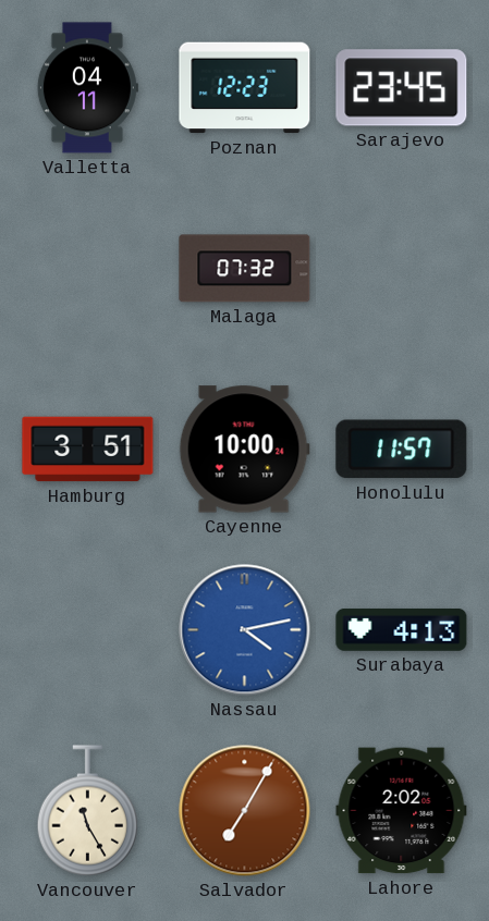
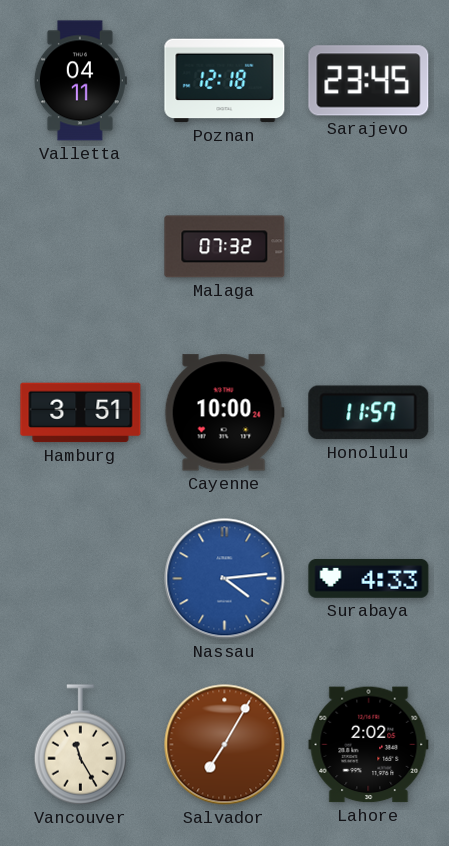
Poznan: 12:23 -> 12:18 (225, 81)
Nassau: 4:13 -> 4:14 (225, 579)
Surabaya: 4:13 -> 4:33 (369, 578)
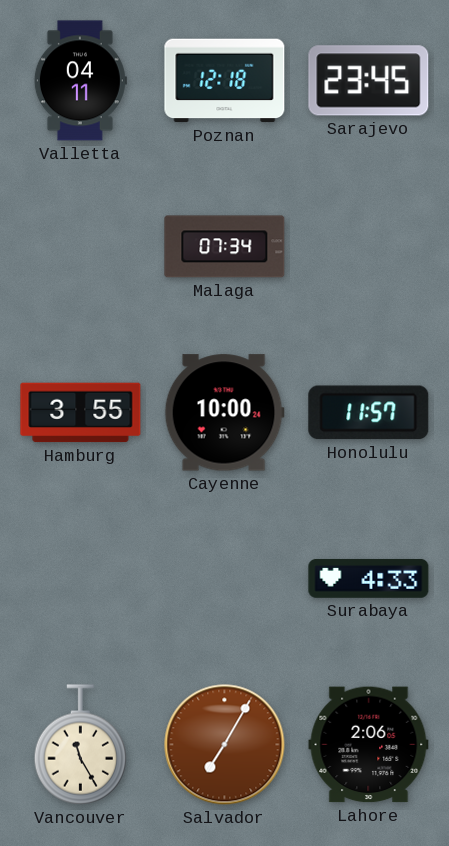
Malaga: 07:32 -> 07:34 (225, 247)
Hamburg: 3:51 -> 3:55 (81, 413)
Nassau: 4:14 -> none (225, 579)
Lahore: 2:02 -> 2:06 (369, 745)
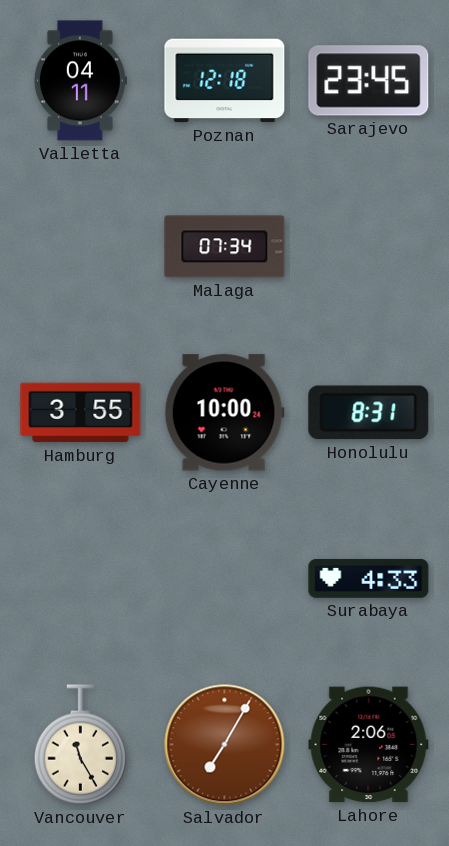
Honolulu: 11:57 -> 8:31 (369, 413)
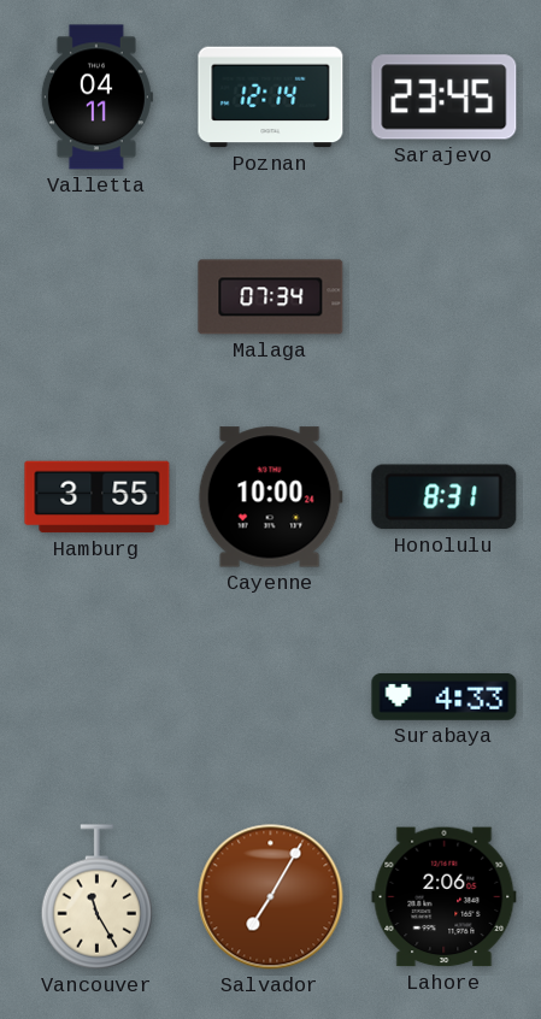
Poznan: 12:18 -> 12:14 (271, 98)
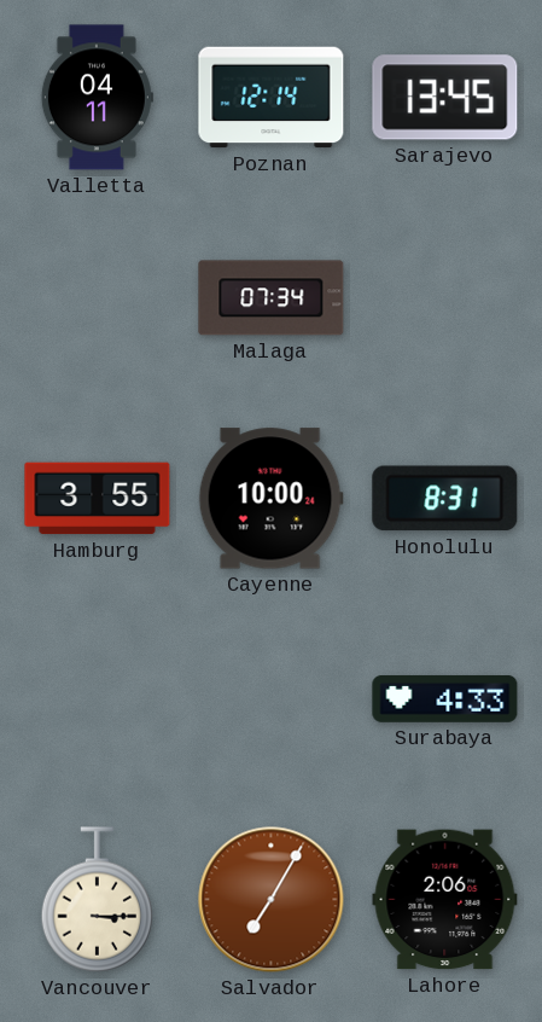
Sarajevo: 23:45 -> 13:45 (445, 98)
Vancouver: 11:25 -> 3:15 (98, 900)
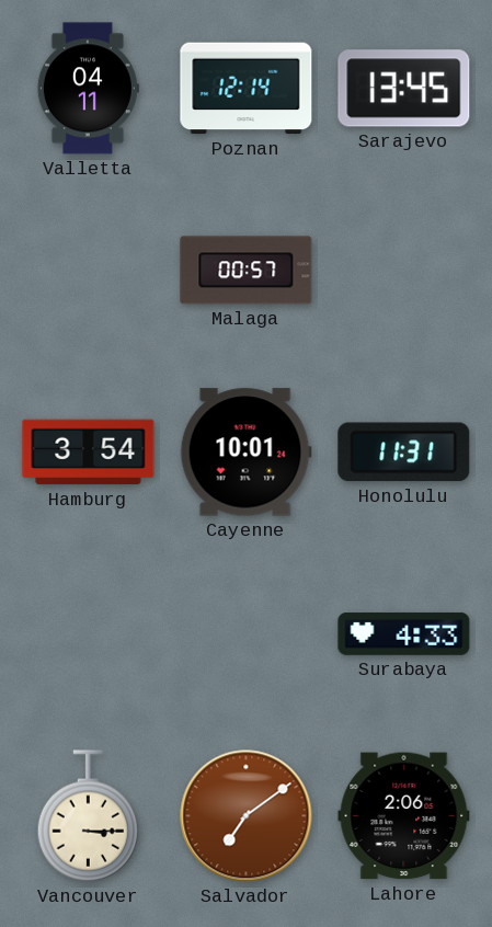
Malaga: 07:34 -> 00:57 (247, 271)
Hamburg: 3:55 -> 3:54 (89, 453)
Cayenne: 10:00 -> 10:01 (245, 453)
Honolulu: 8:31 -> 11:31 (404, 453)
Salvador: 7:05 -> 7:09 (247, 816)
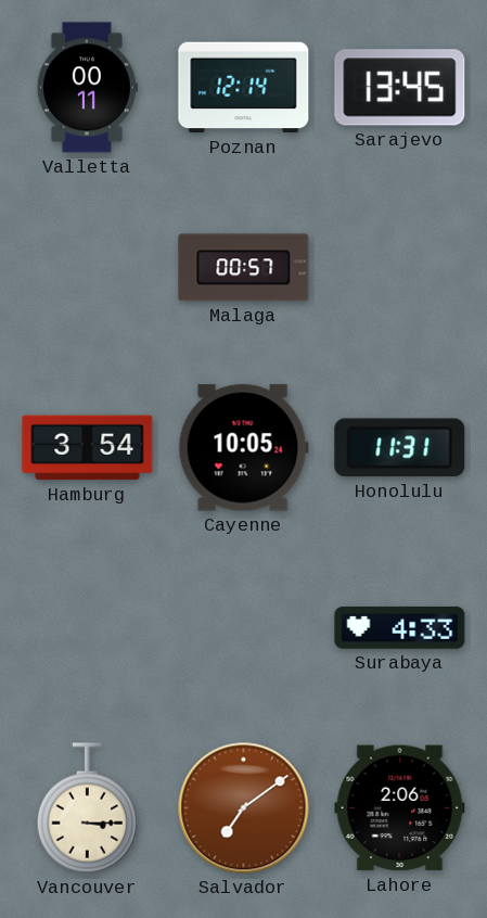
Valletta: 04:11 -> 00:11 (87, 88)
Cayenne: 10:01 -> 10:05 (243, 448)
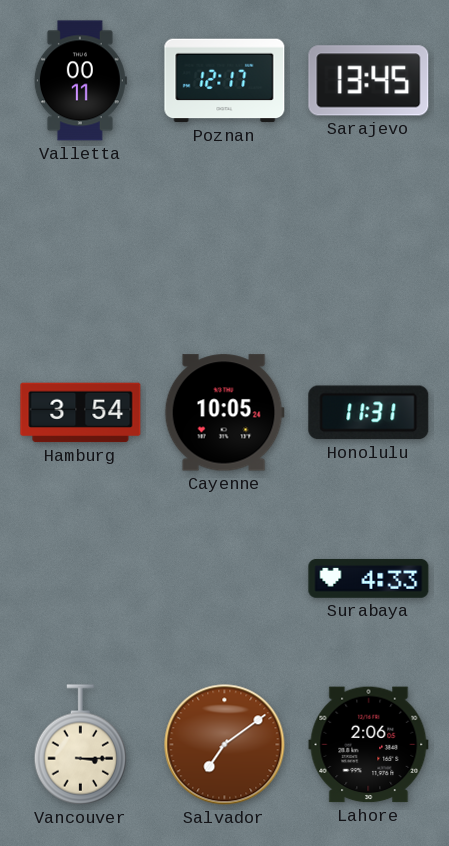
Poznan: 12:14 -> 12:17 (225, 81)
Malaga: 00:57 -> none (244, 268)
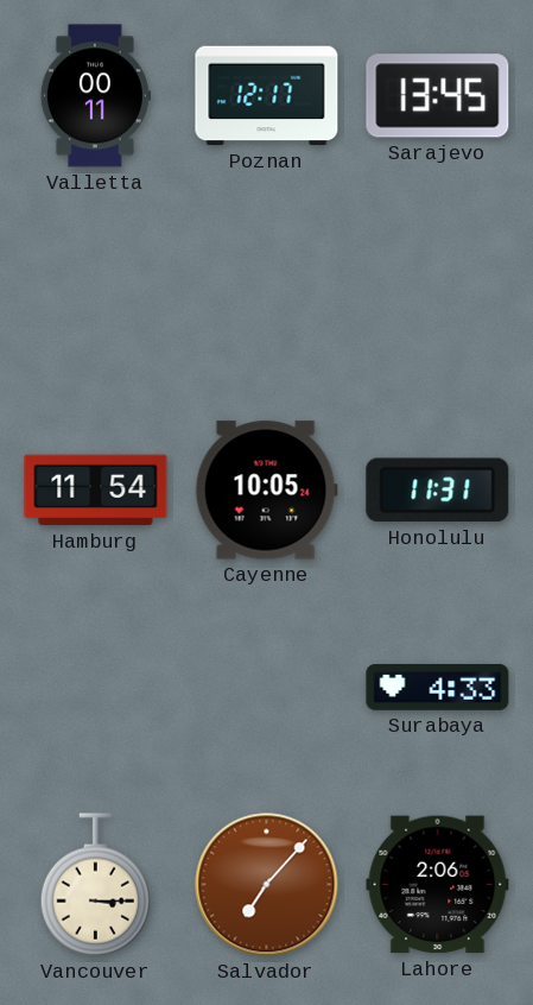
Hamburg: 3:54 -> 11:54 (96, 491)
Salvador: 7:09 -> 7:07 (267, 885)
